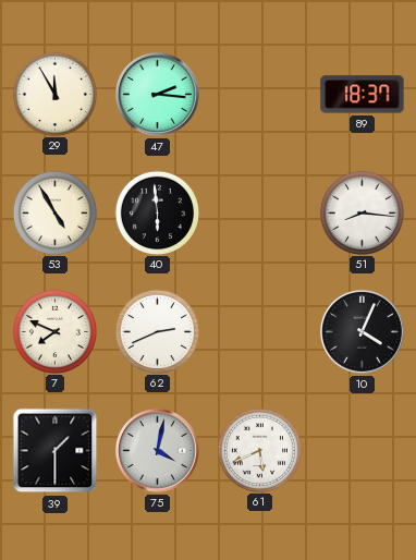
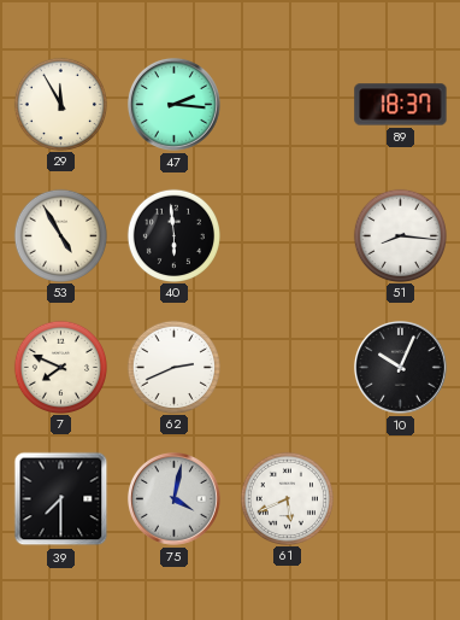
10: 4:04 -> 10:04 (400, 367)
39: 1:30 -> 7:30 (61, 499)
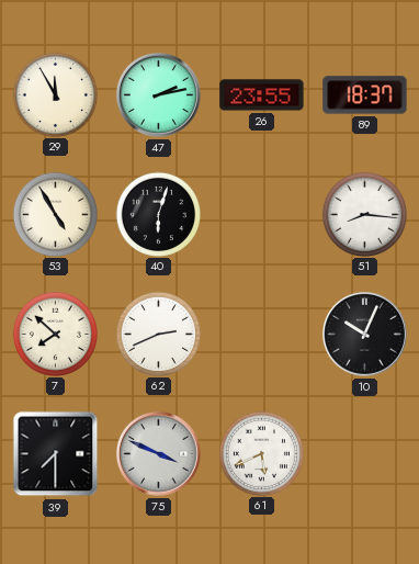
47: 2:16 -> 2:13 (158, 94)
26: none -> 23:55 (262, 95)
40: 5:59 -> 6:03 (158, 214)
7: 7:49 -> 7:52 (55, 334)
75: 4:02 -> 3:49 (158, 453)
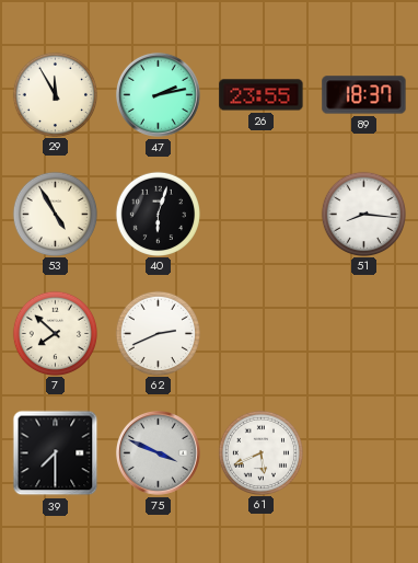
10: 10:04 -> none (364, 334)
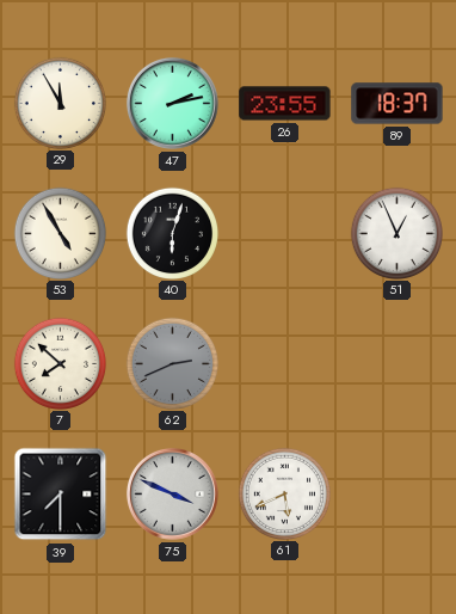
51: 8:16 -> 12:56 (396, 233)
62 dial: white -> grey (172, 363)
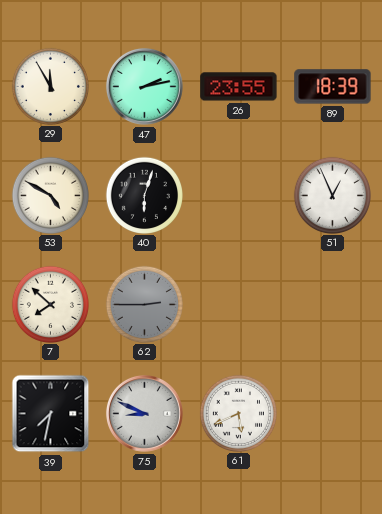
89: 18:37 -> 18:39 (333, 87)
53: 4:55 -> 4:50 (50, 195)
62: 2:41 -> 2:45 (144, 304)
39: 7:30 -> 7:32 (51, 414)
75: 3:49 -> 8:49 (144, 413)
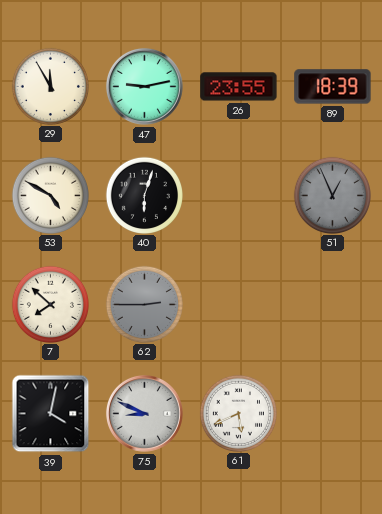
47: 2:13 -> 9:13 (144, 86)
51 dial: white -> grey (332, 195)
39: 7:32 -> 4:02 (51, 414)
